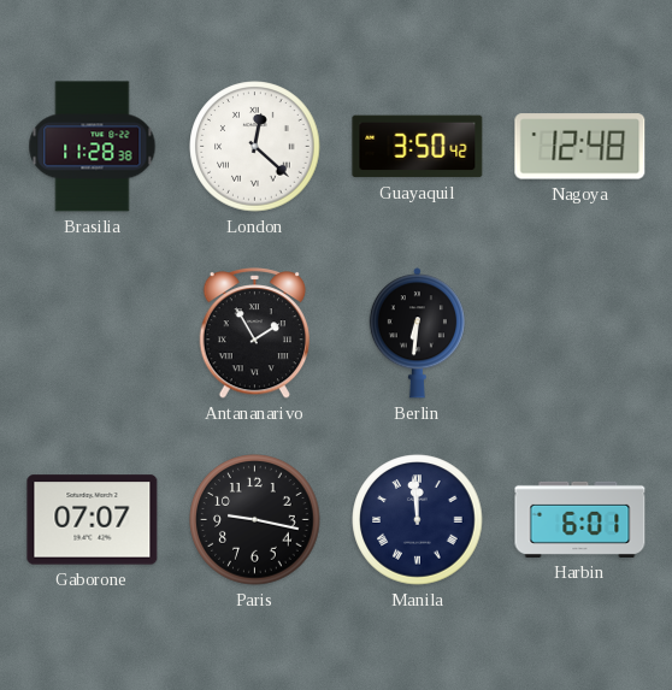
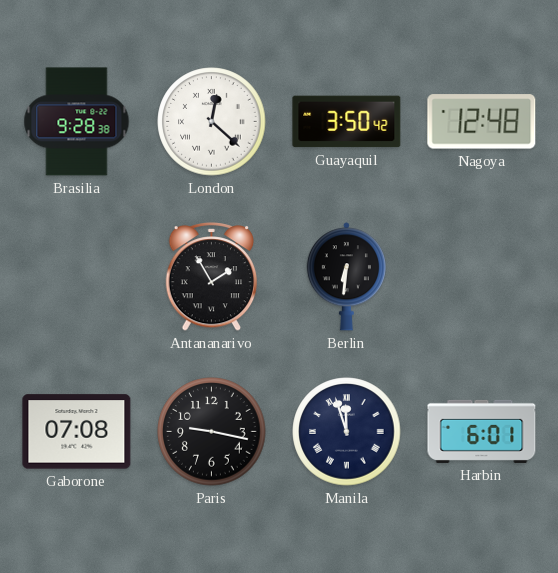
Brasilia: 11:28 -> 9:28 (77, 122)
Gaborone: 07:07 -> 07:08 (77, 432)
Manila: 11:59 -> 11:57 (347, 432)
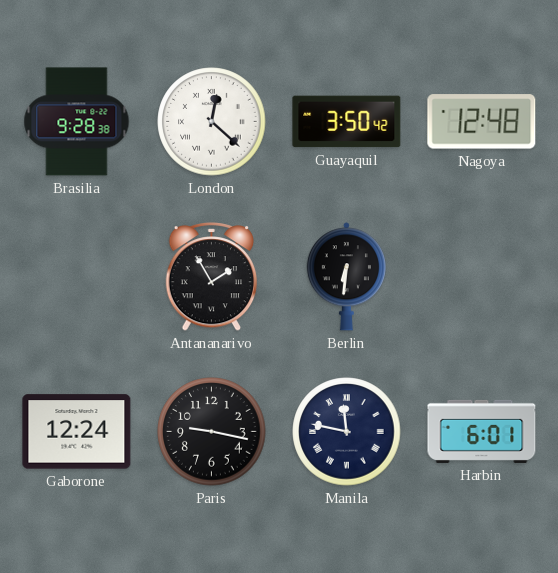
Gaborone: 07:08 -> 12:24 (77, 432)
Manila: 11:57 -> 11:47 (347, 432)
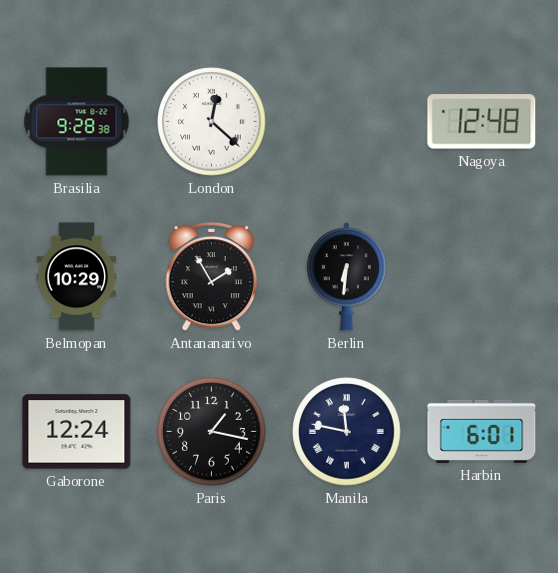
Guayaquil: 3:50 -> none (347, 122)
Belmopan: none -> 10:29 (77, 277)
Paris: 9:17 -> 1:17 (212, 432)
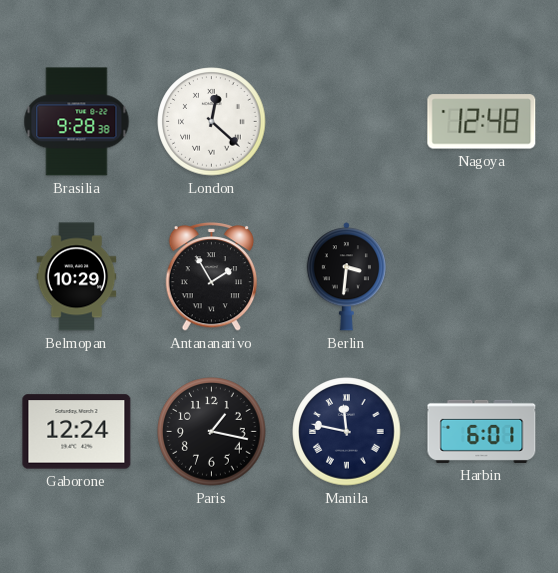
Berlin: 6:31 -> 3:31 (346, 277)
